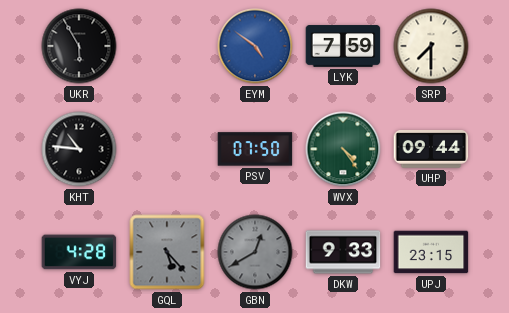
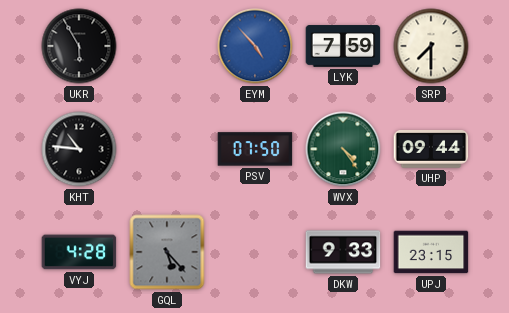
EYM: 4:51 -> 4:53 (255, 46)
GBN: 12:40 -> none (255, 252)
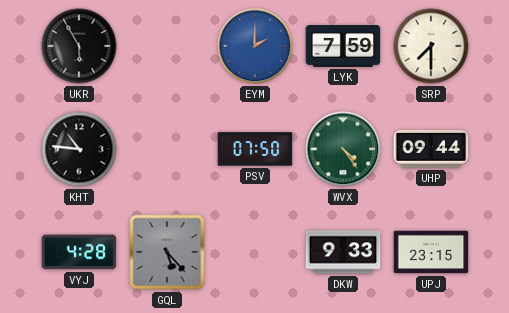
EYM: 4:53 -> 2:00 (255, 46)
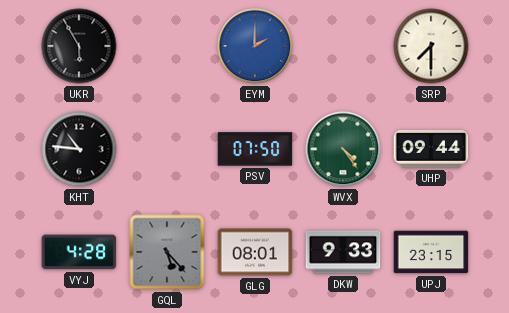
LYK: 7:59 -> none (343, 46)
GLG: none -> 08:01 (255, 252)
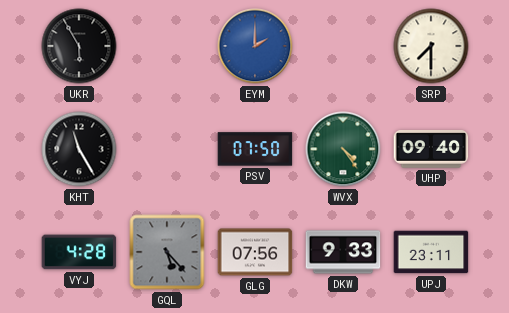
KHT: 10:46 -> 11:25 (79, 149)
UHP: 09:44 -> 09:40 (431, 150)
GLG: 08:01 -> 07:56 (255, 252)
UPJ: 23:15 -> 23:11 (431, 252)
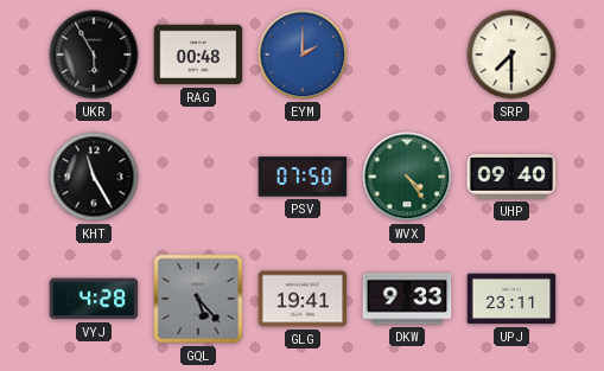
RAG: none -> 00:48 (198, 55)
GLG: 07:56 -> 19:41 (303, 299)
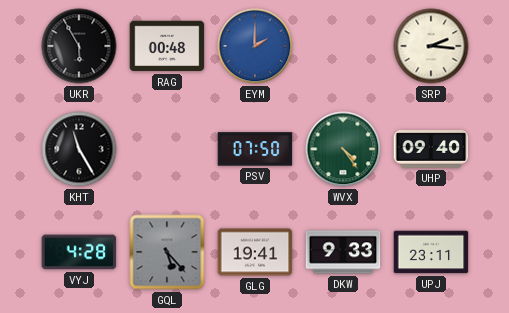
SRP: 7:30 -> 2:16 (431, 46)
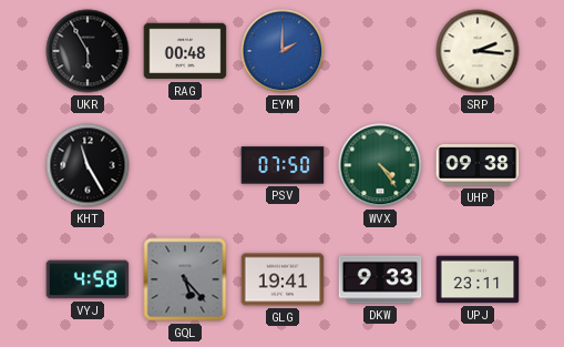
UHP: 09:40 -> 09:38 (478, 166)
VYJ: 4:28 -> 4:58 (88, 279)
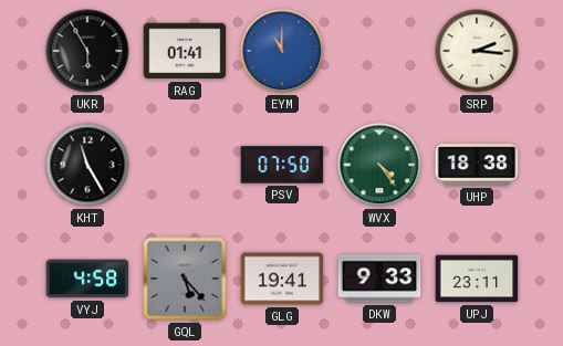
RAG: 00:48 -> 01:41 (185, 51)
EYM: 2:00 -> 11:00 (282, 51)
UHP: 09:38 -> 18:38 (477, 166)
